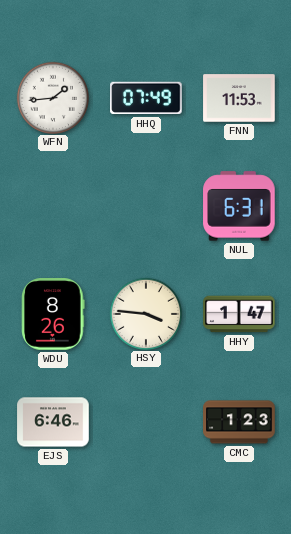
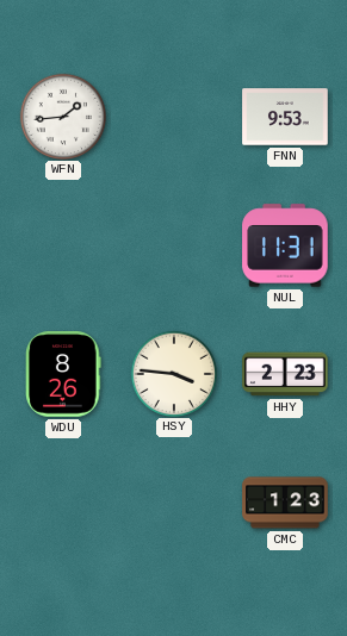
HHQ: 07:49 -> none (146, 98)
FNN: 11:53 -> 9:53 (285, 117)
NUL: 6:31 -> 11:31 (285, 245)
HHY: 1:47 -> 2:23 (285, 374)
EJS: 6:46 -> none (53, 422)
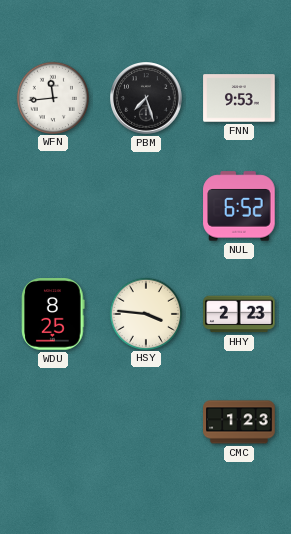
WFN: 1:44 -> 11:44 (52, 97)
PBM: none -> 7:27 (146, 98)
NUL: 11:31 -> 6:52 (239, 206)
WDU: 8:26 -> 8:25 (53, 314)
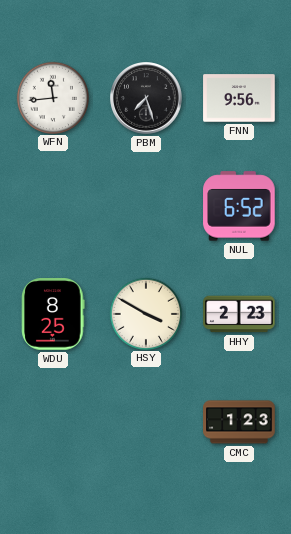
FNN: 9:53 -> 9:56 (239, 98)
HSY: 3:46 -> 3:50 (145, 313)
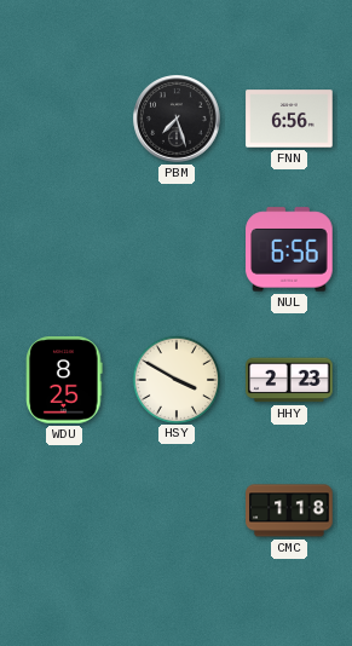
WFN: 11:44 -> none (52, 97)
FNN: 9:56 -> 6:56 (289, 119)
NUL: 6:52 -> 6:56 (289, 249)
CMC: 1:23 -> 1:18 (289, 511)
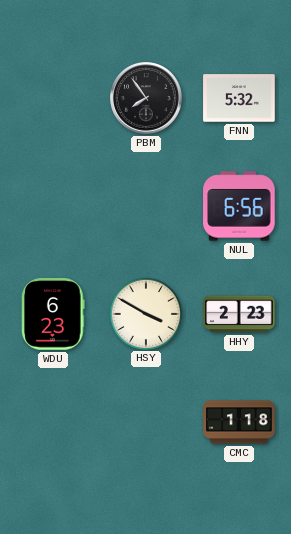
PBM: 7:27 -> 7:54 (146, 98)
FNN: 6:56 -> 5:32 (239, 98)
WDU: 8:25 -> 6:23 (53, 314)
